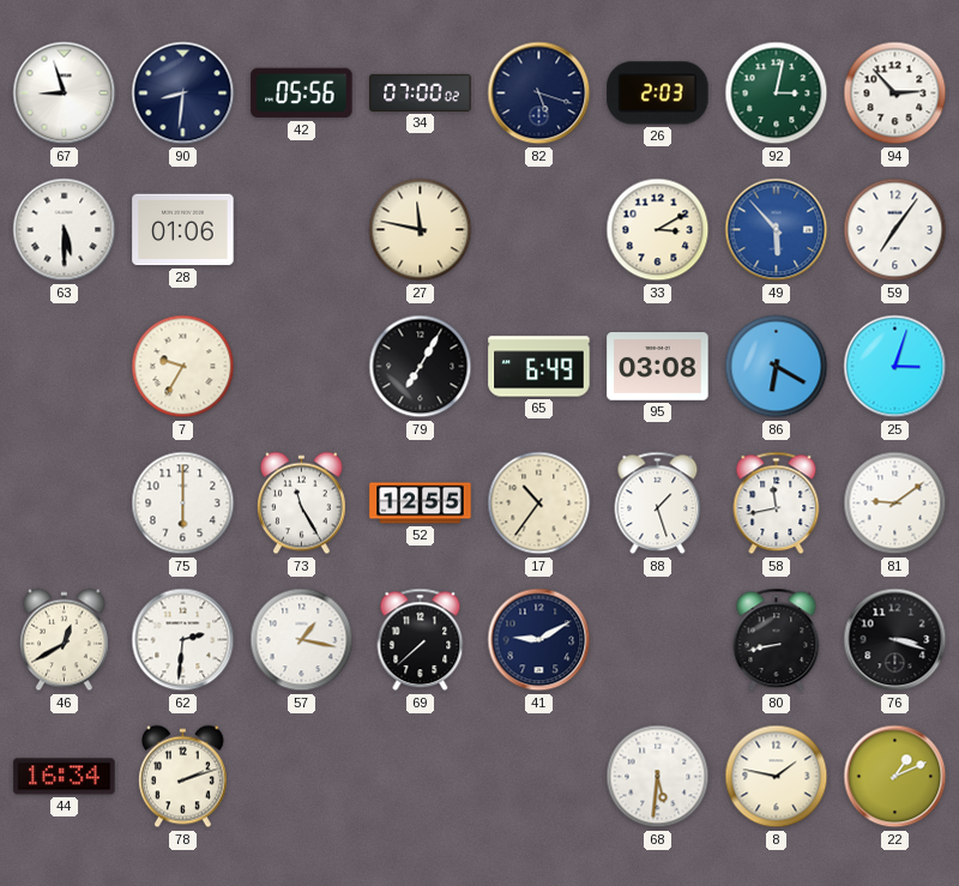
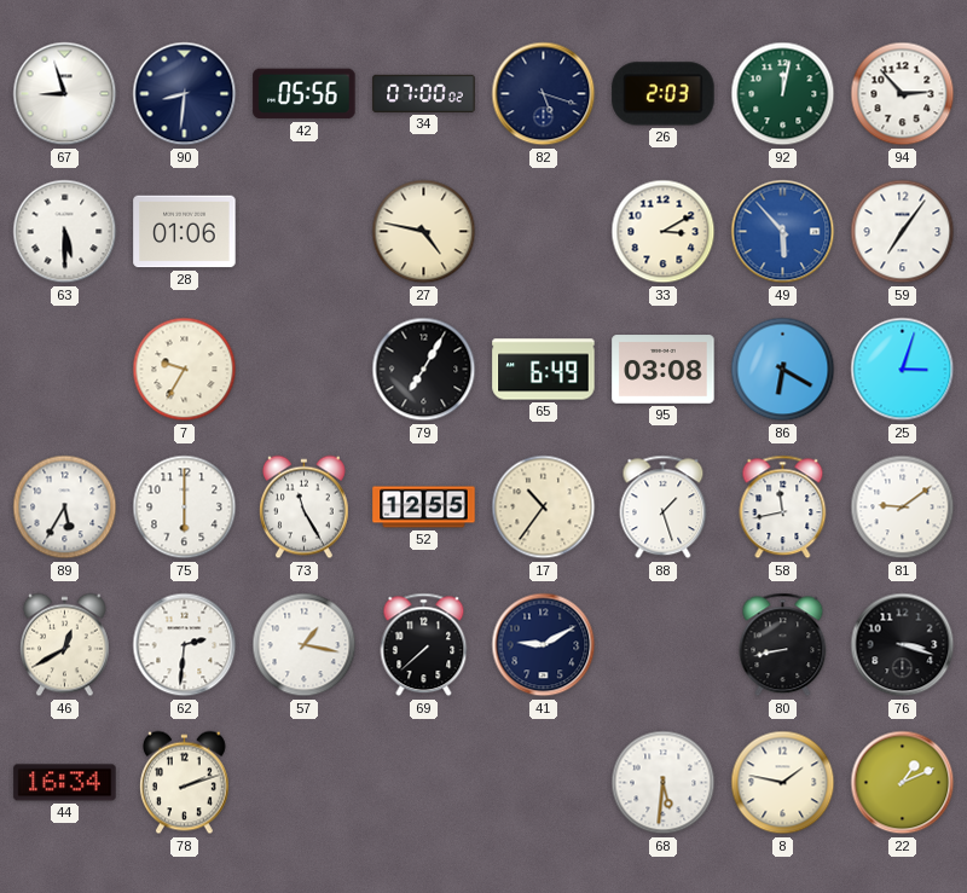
92: 3:02 -> 12:02 (783, 94)
27: 11:47 -> 4:47 (424, 232)
89: none -> 5:35 (65, 508)
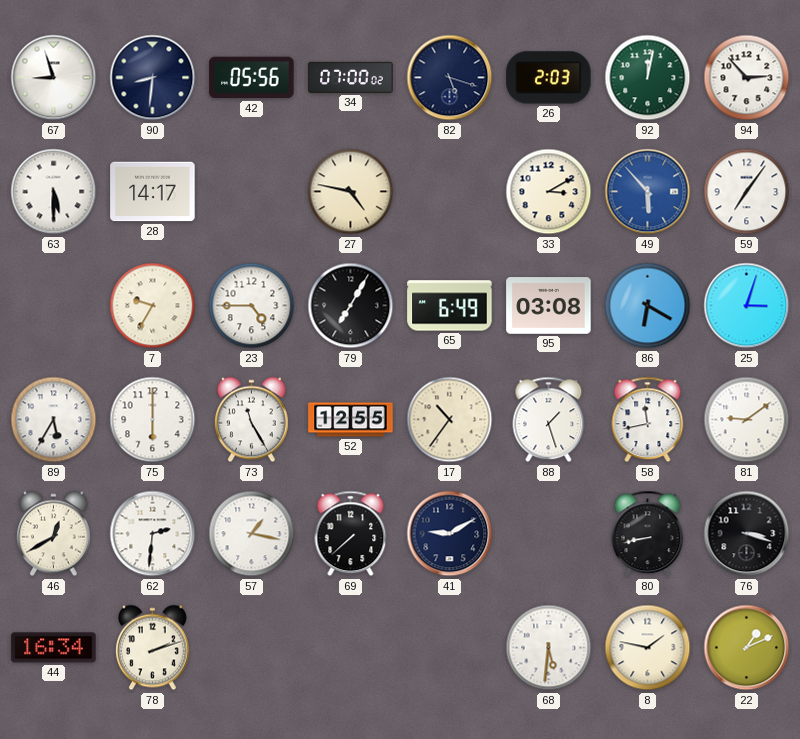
28: 01:06 -> 14:17 (153, 192)
23: none -> 4:45 (252, 306)
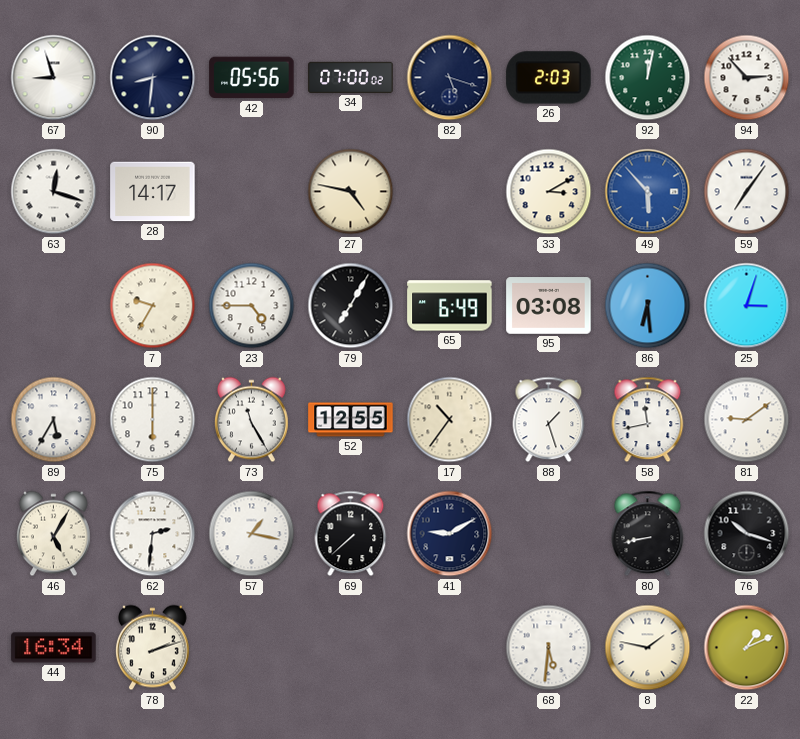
63: 5:30 -> 12:18 (54, 192)
86: 6:20 -> 6:29 (648, 306)
46: 12:40 -> 5:05 (54, 534)
76: 3:18 -> 10:18 (747, 534)
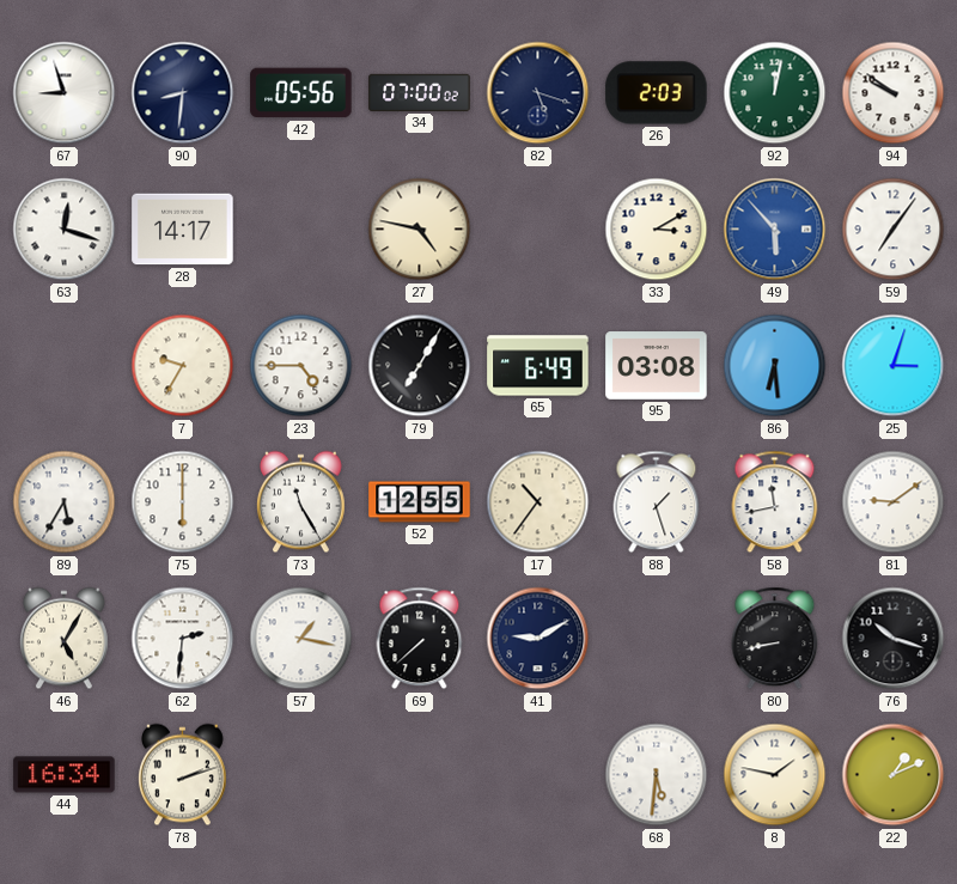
94: 2:53 -> 9:51 (894, 93)
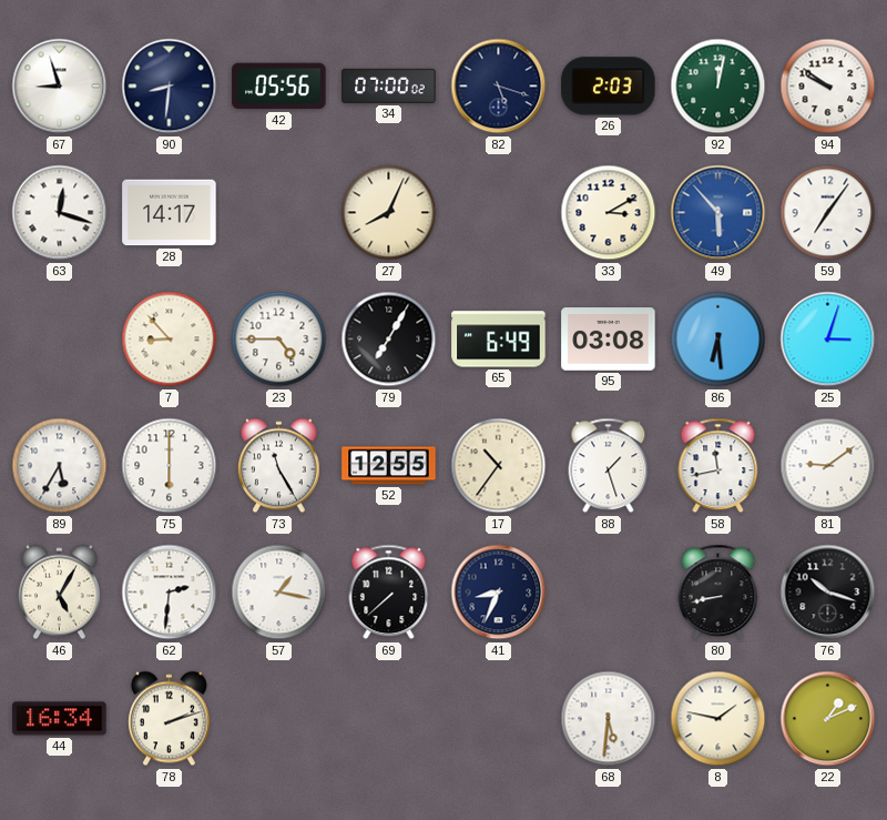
27: 4:47 -> 8:04 (389, 213)
7: 9:35 -> 8:53 (170, 340)
41: 9:10 -> 8:34 (499, 593)
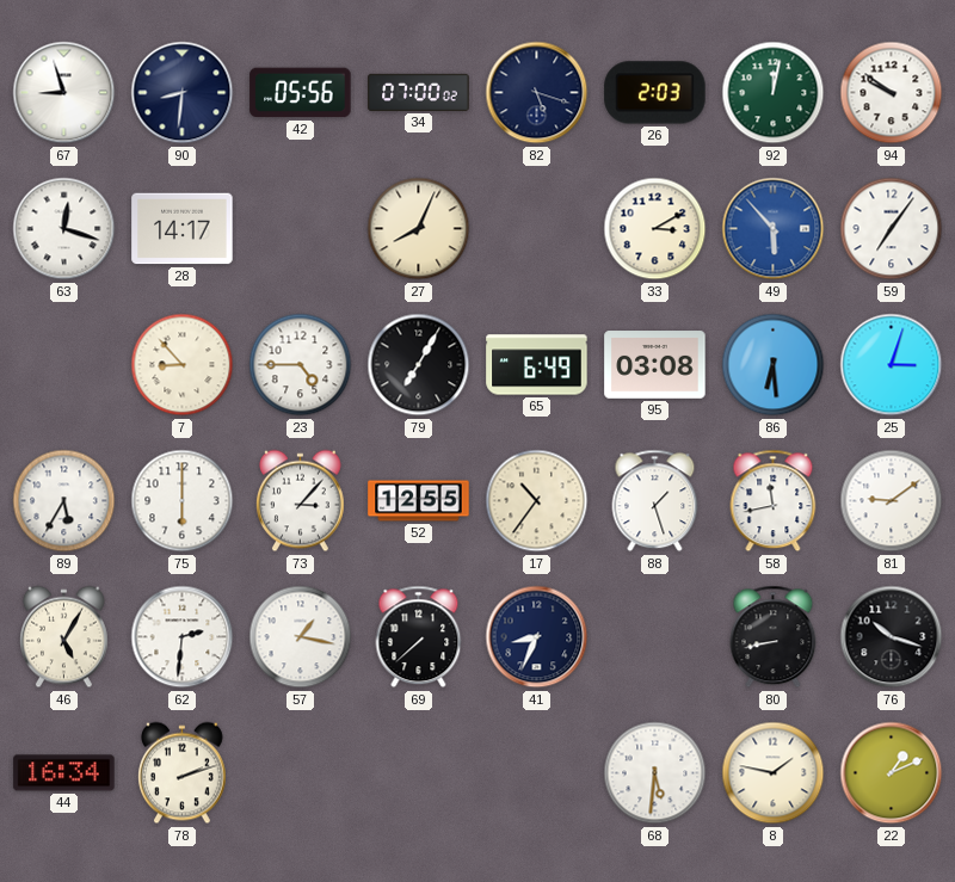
73: 11:25 -> 3:07 (301, 501)
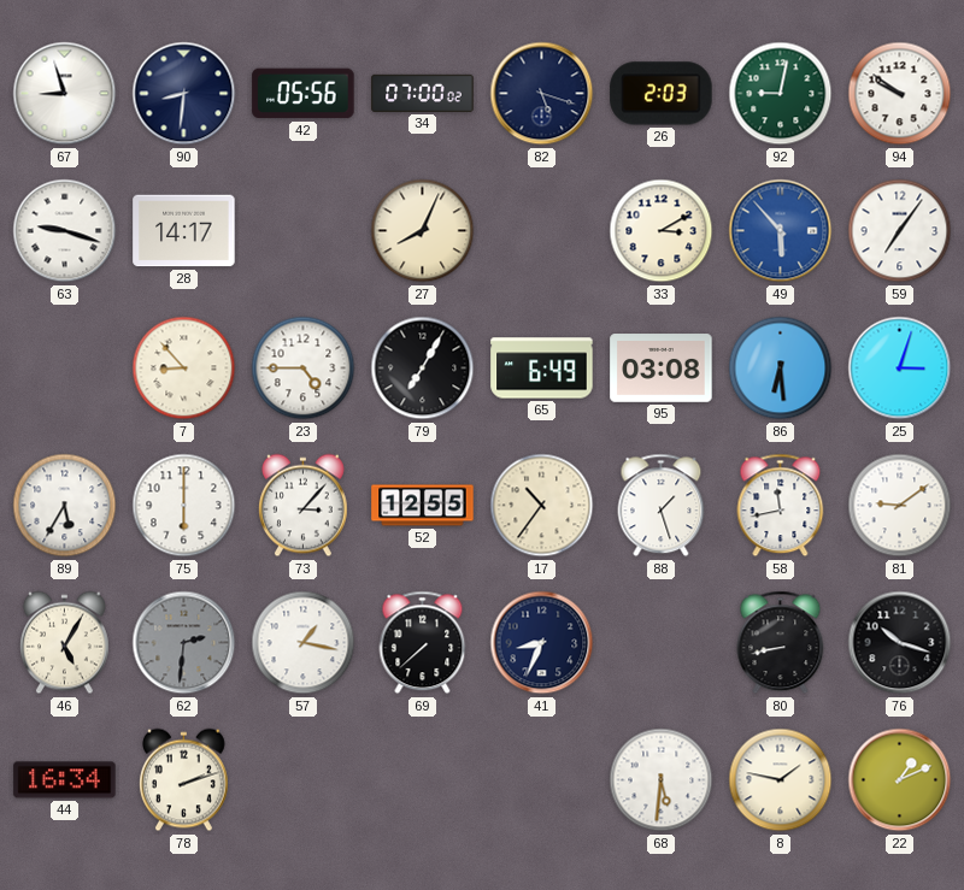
92: 12:02 -> 9:02 (781, 94)
63: 12:18 -> 9:18 (65, 231)
62 dial: white -> grey (184, 643)
